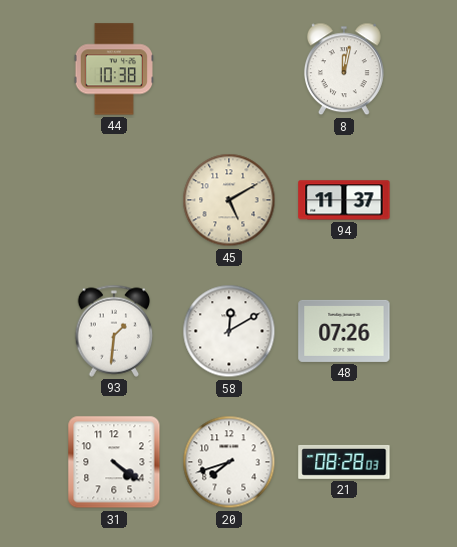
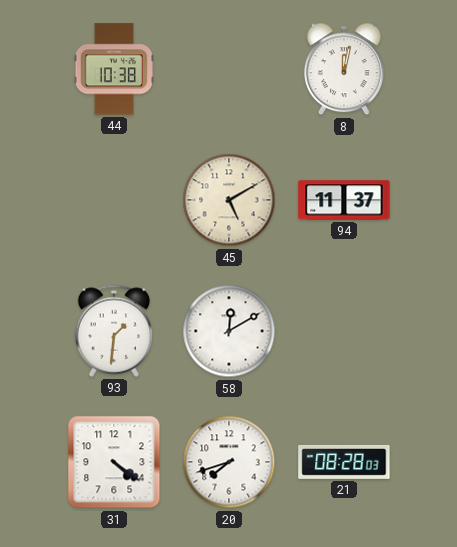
48: 07:26 -> none (344, 331)
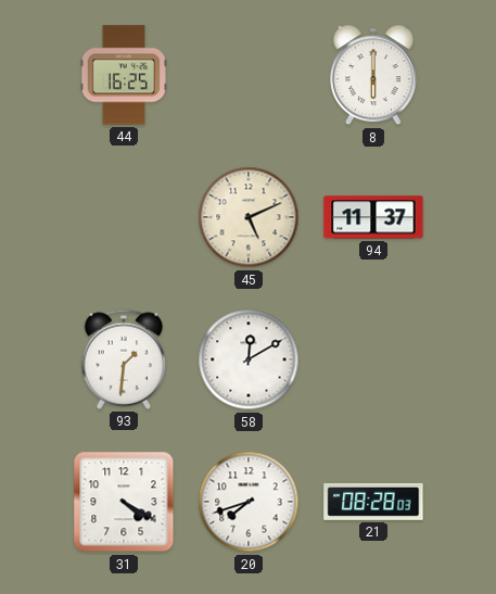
44: 10:38 -> 16:25 (123, 75)
8: 12:02 -> 6:00 (373, 75)
45: 5:10 -> 5:11 (249, 217)
31: 4:21 -> 4:20 (124, 502)
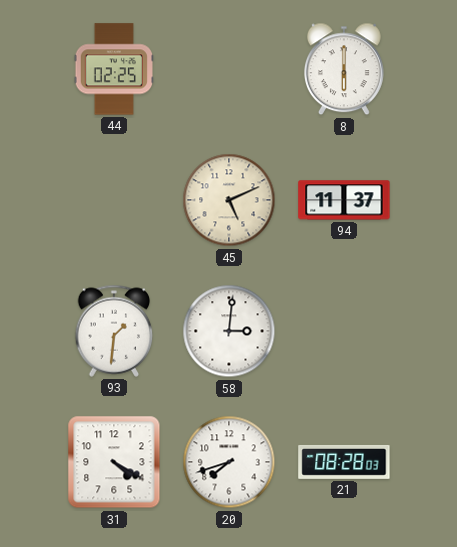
44: 16:25 -> 02:25 (113, 69)
58: 12:10 -> 3:01 (229, 331)
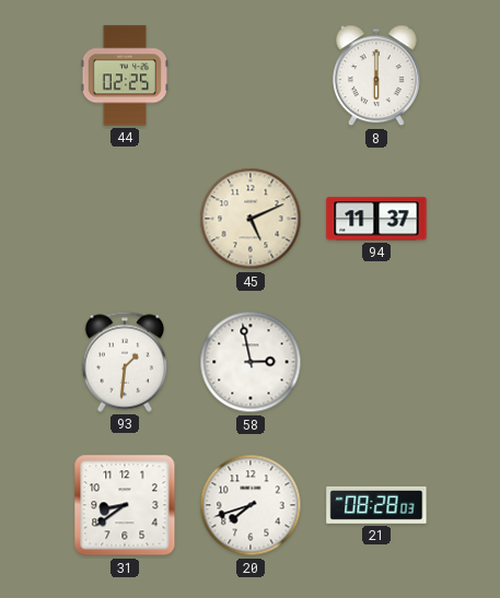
58: 3:01 -> 2:58 (251, 362)
31: 4:20 -> 8:39 (125, 505)
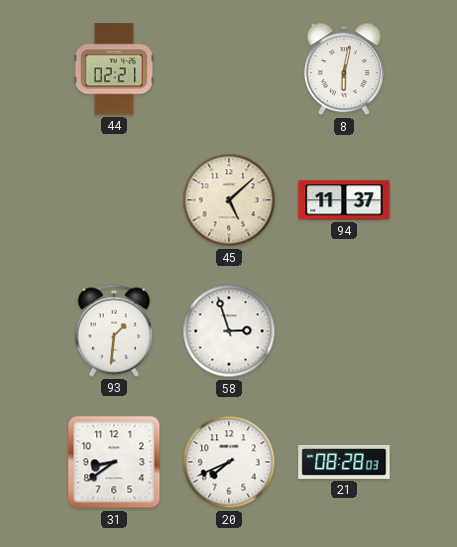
44: 02:25 -> 02:21 (113, 69)
8: 6:00 -> 6:02 (344, 69)
45: 5:11 -> 5:08 (229, 200)
58: 2:58 -> 2:57 (229, 331)
20: 7:42 -> 7:41 (229, 462)
